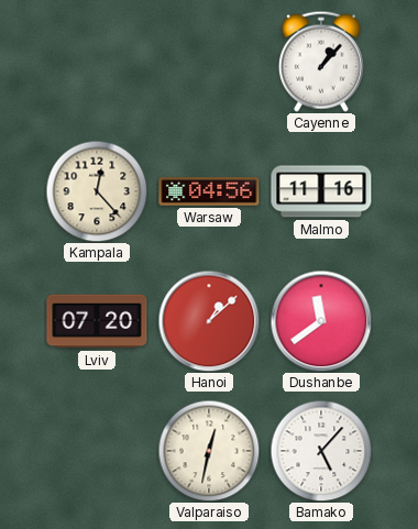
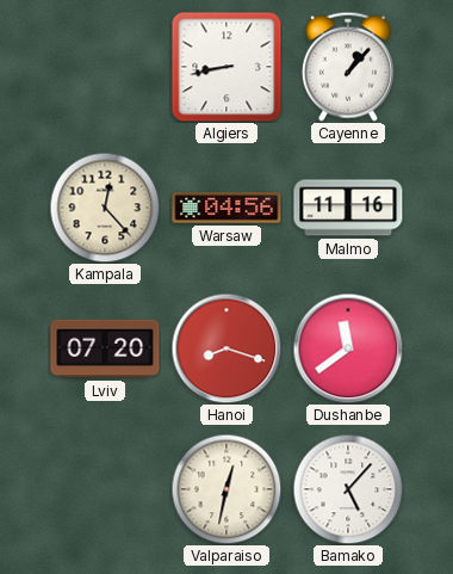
Algiers: none -> 8:43 (226, 67)
Hanoi: 1:08 -> 8:18 (226, 348)
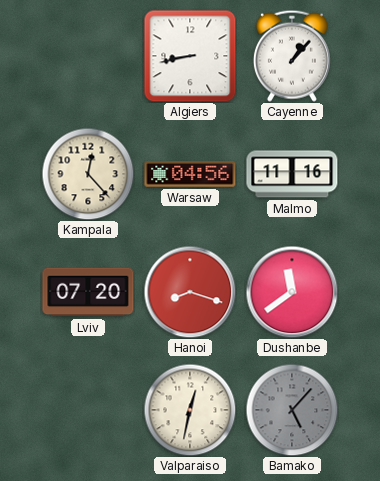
Bamako dial: white -> grey (292, 410)
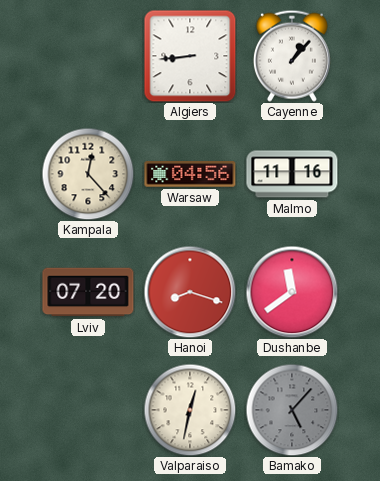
Algiers: 8:43 -> 8:44 (190, 56)
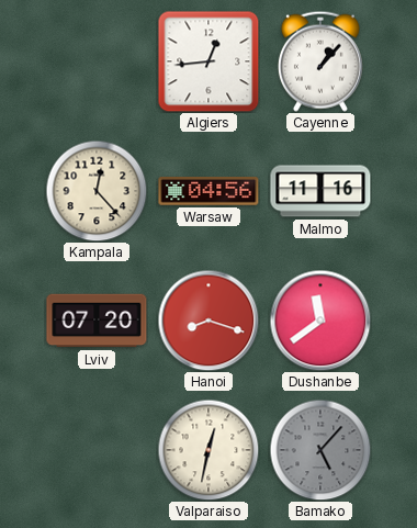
Algiers: 8:44 -> 12:44 (208, 61)
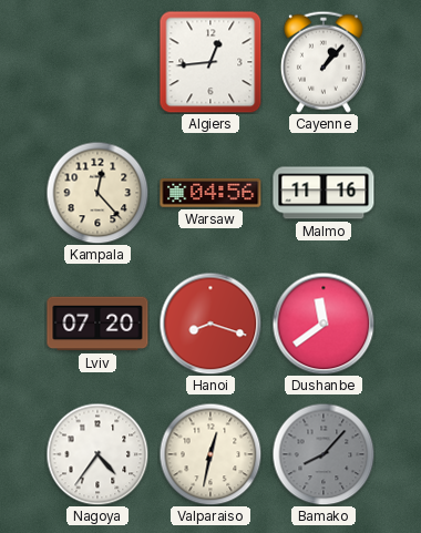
Nagoya: none -> 4:36 (97, 454)
Bamako: 5:07 -> 8:07 (324, 454)
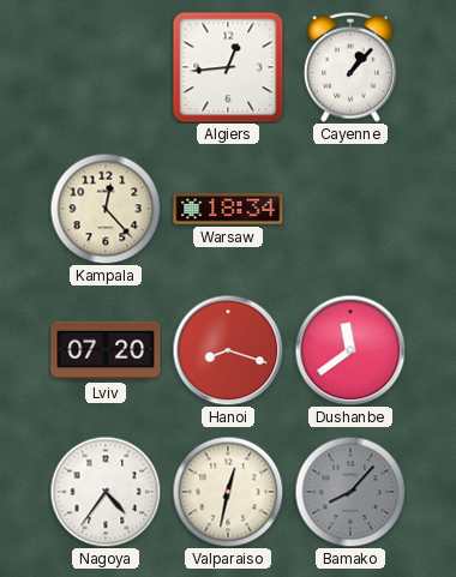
Warsaw: 04:56 -> 18:34 (228, 209)
Malmo: 11:16 -> none (324, 193)
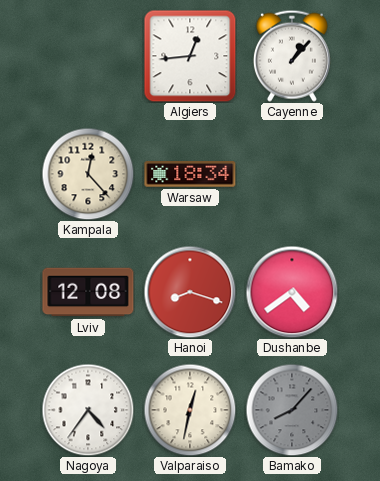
Lviv: 07:20 -> 12:08 (88, 292)
Dushanbe: 11:39 -> 4:39 (292, 292)
